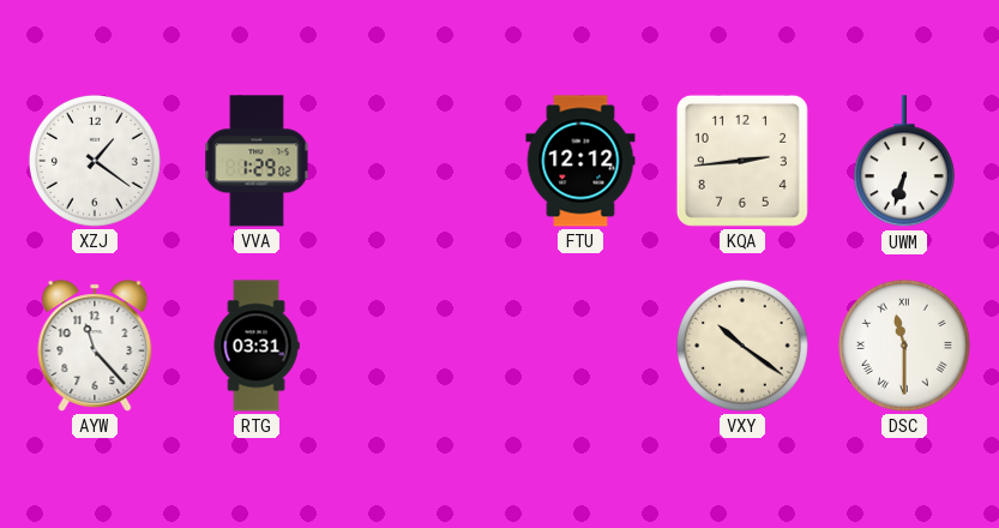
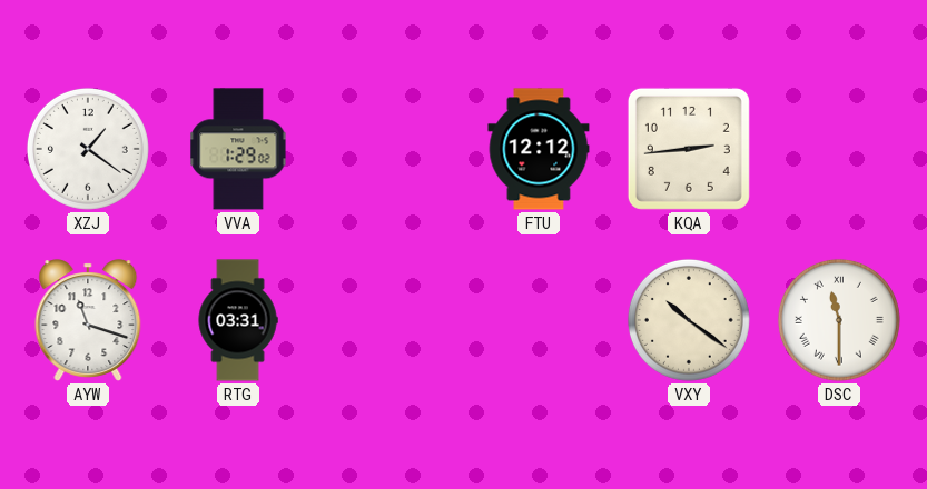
UWM: 6:33 -> none (904, 162)
AYW: 11:23 -> 11:18 (88, 320)
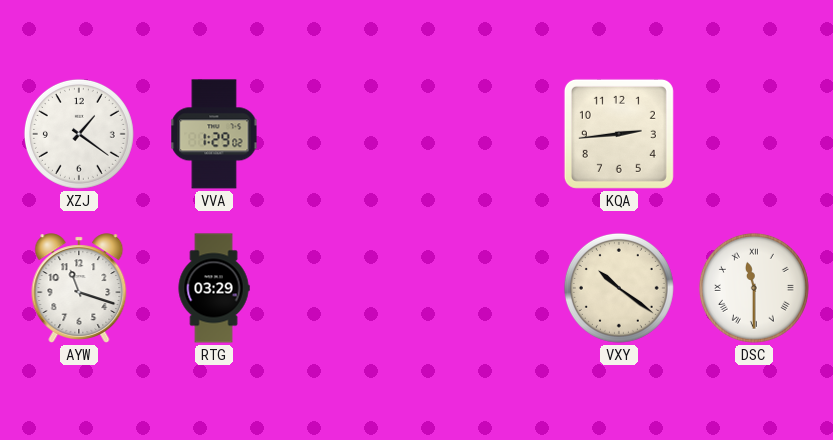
FTU: 12:12 -> none (539, 149)
RTG: 03:31 -> 03:29 (214, 288)
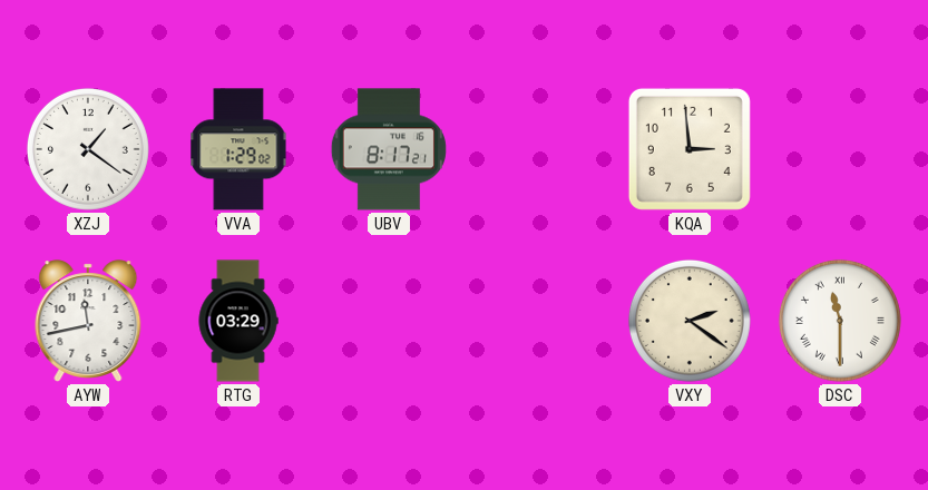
UBV: none -> 8:17 (389, 149)
KQA: 2:44 -> 2:59 (690, 149)
AYW: 11:18 -> 11:43 (88, 321)
VXY: 10:21 -> 2:21 (690, 321)
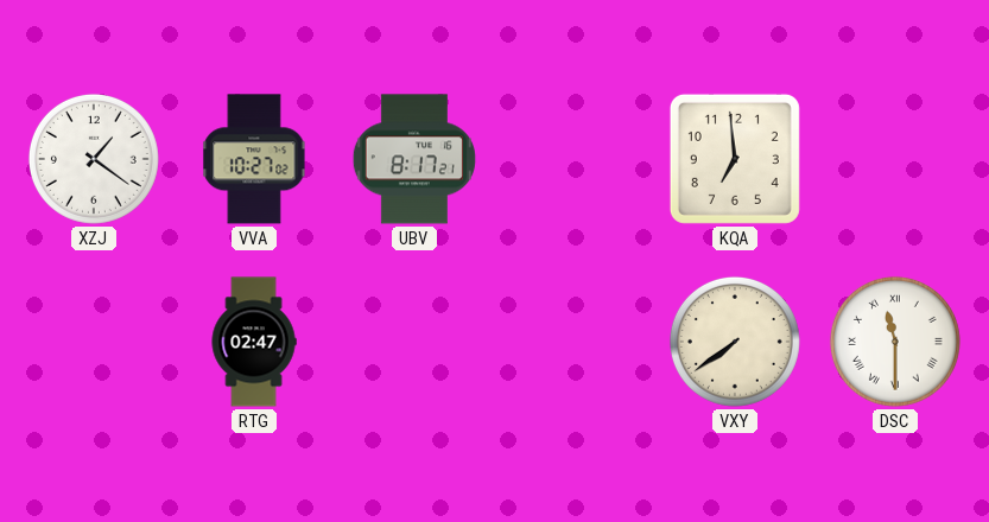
VVA: 1:29 -> 10:27 (254, 159)
KQA: 2:59 -> 6:59 (735, 159)
AYW: 11:43 -> none (88, 321)
RTG: 03:29 -> 02:47 (254, 342)
VXY: 2:21 -> 7:39 (735, 342)
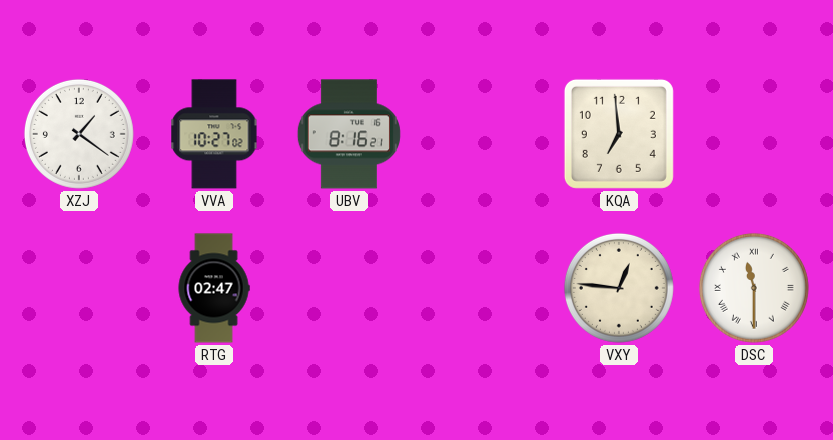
UBV: 8:17 -> 8:16 (349, 134)
VXY: 7:39 -> 12:46 (619, 288)
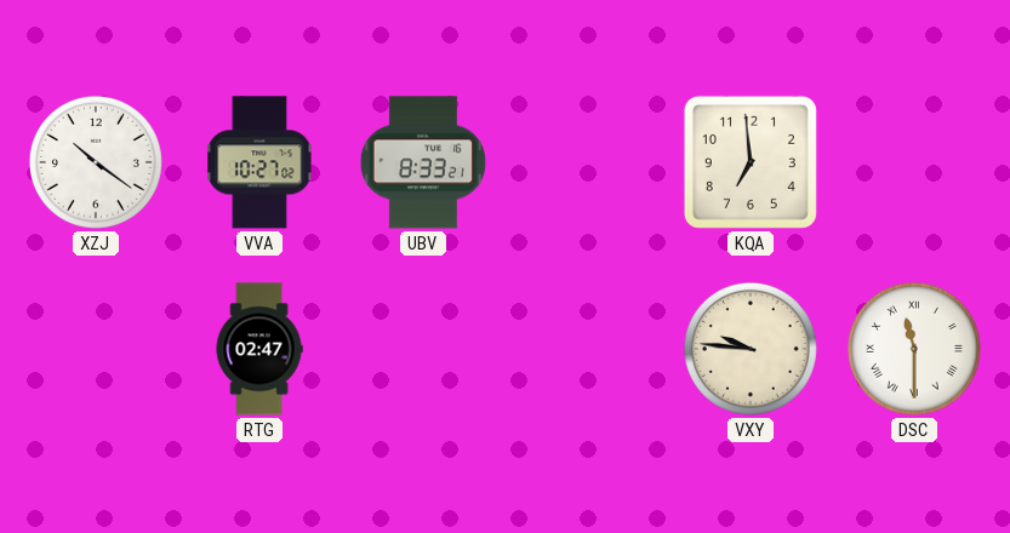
XZJ: 1:21 -> 10:21 (96, 162)
UBV: 8:16 -> 8:33 (423, 162)
VXY: 12:46 -> 9:46 (751, 349)
